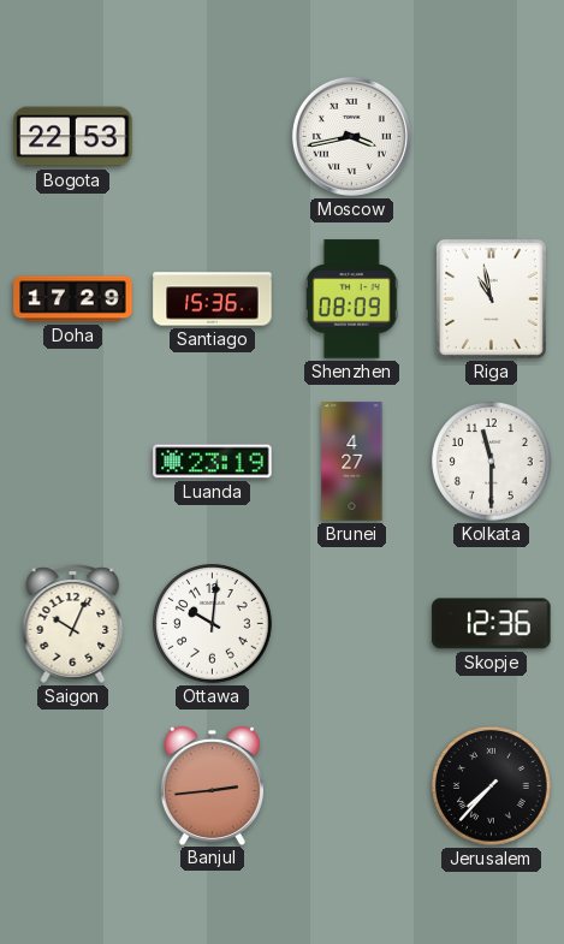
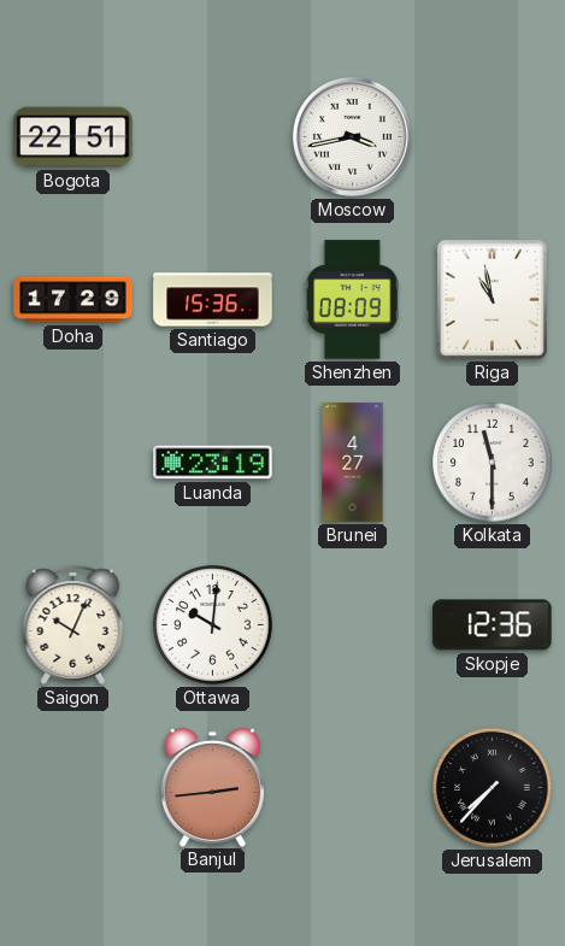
Bogota: 22:53 -> 22:51 (73, 137)
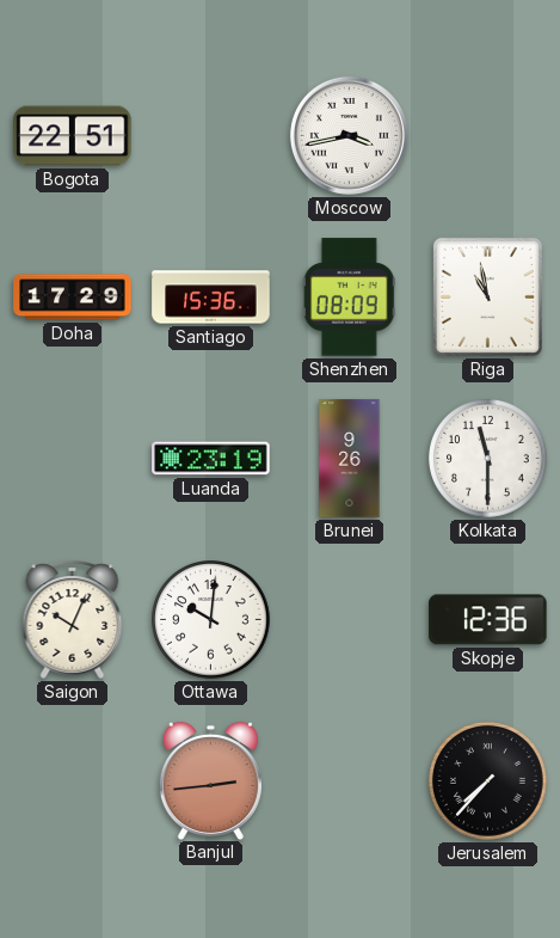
Brunei: 4:27 -> 9:26 (350, 459)
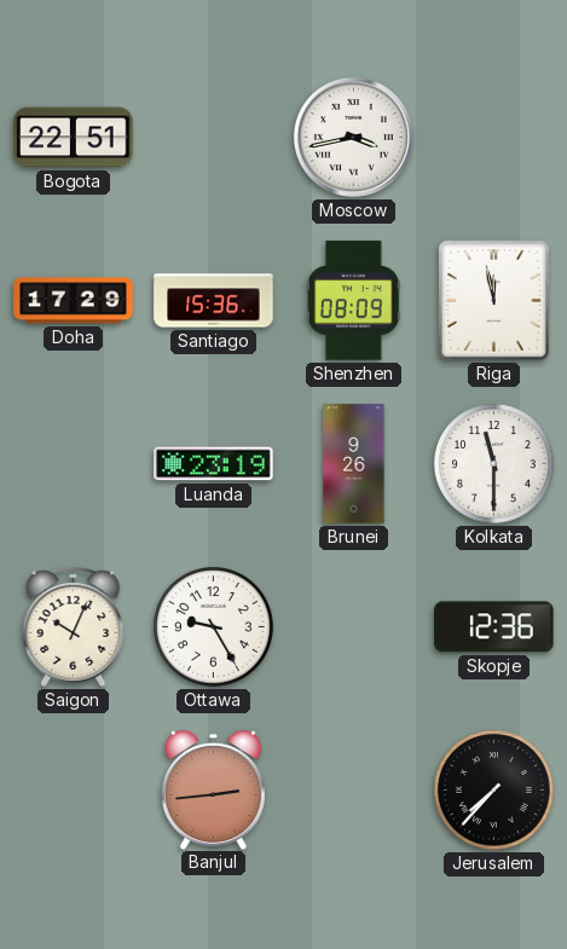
Riga: 10:58 -> 11:58 (493, 300)
Ottawa: 10:01 -> 9:25 (214, 627)
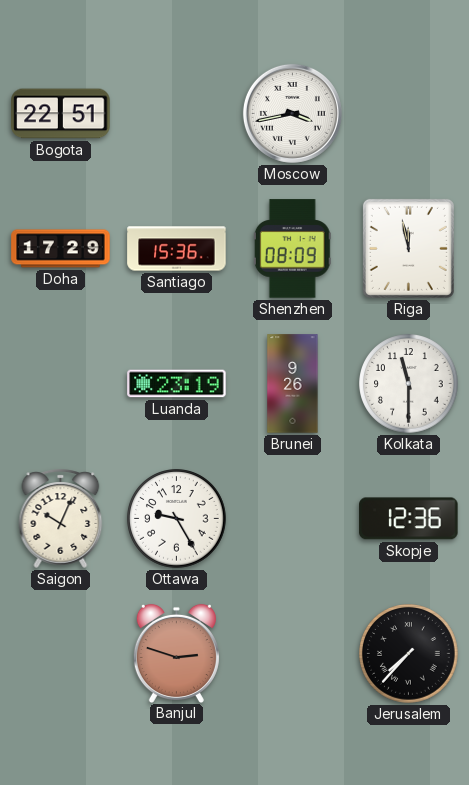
Banjul: 2:44 -> 2:48 (176, 653)
